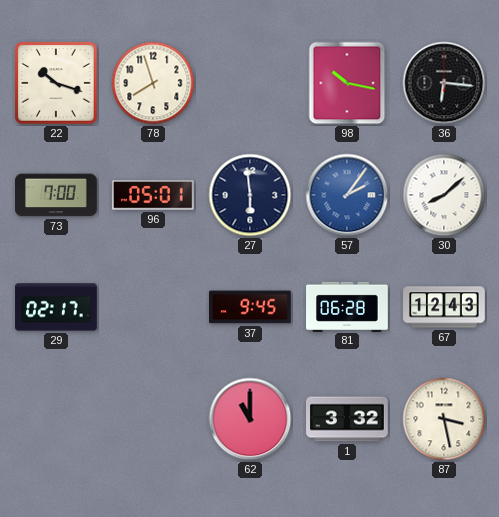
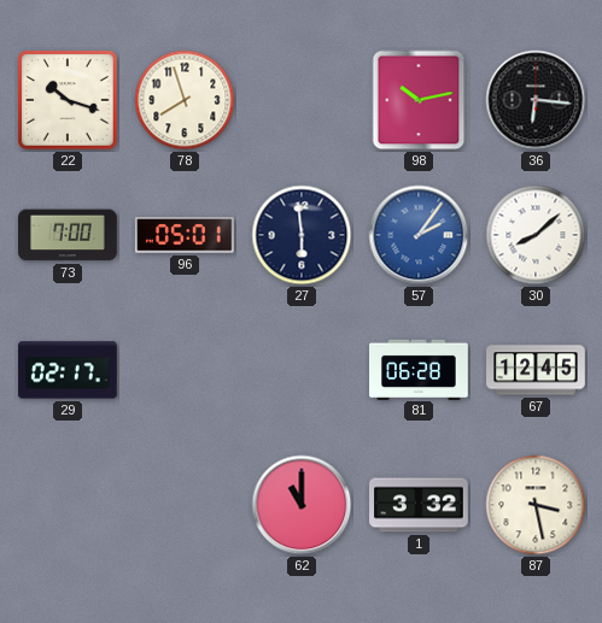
98: 10:17 -> 10:13 (419, 100)
37: 9:45 -> none (251, 307)
67: 12:43 -> 12:45 (536, 370)
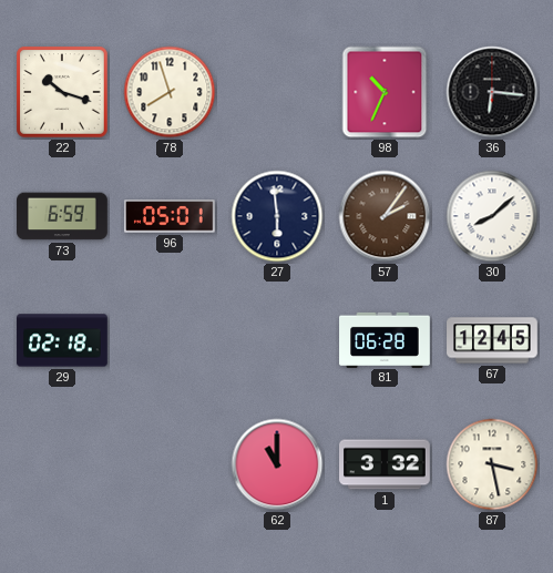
98: 10:13 -> 10:34 (385, 92)
73: 7:00 -> 6:59 (63, 216)
57 dial: blue -> brown (385, 216)
29: 02:17 -> 02:18 (62, 340)
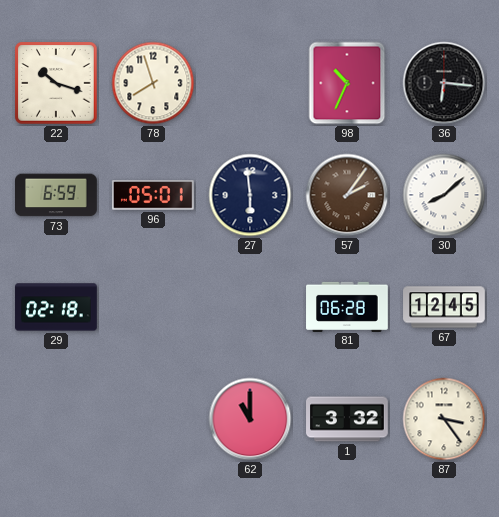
87: 3:28 -> 3:24 (444, 419)
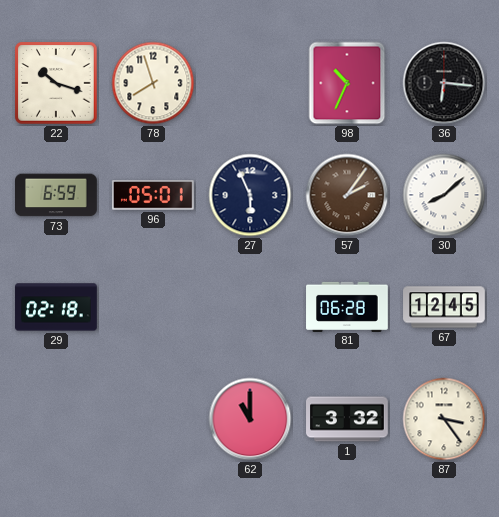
27: 5:59 -> 5:56 (250, 195)
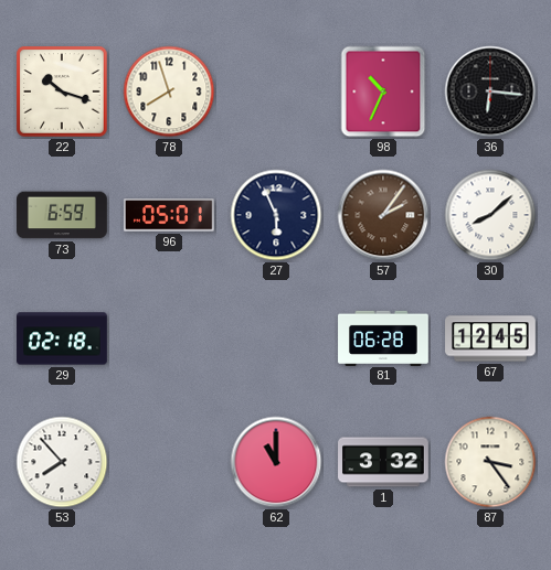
53: none -> 7:53 (62, 462)
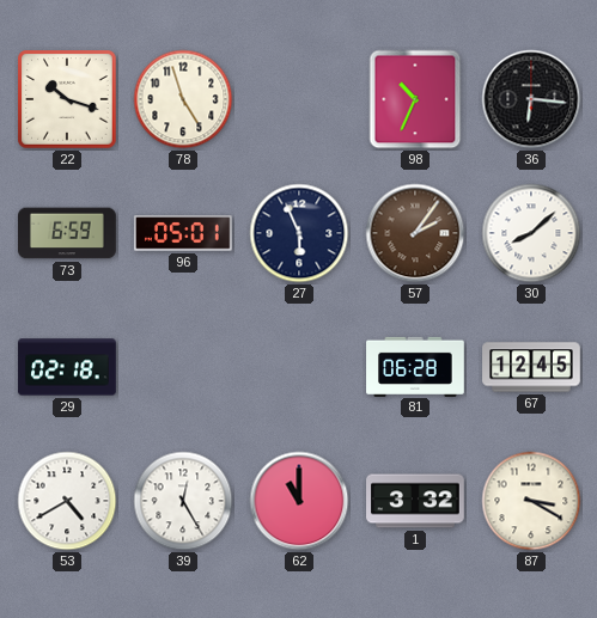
78: 7:57 -> 4:57 (183, 99)
53: 7:53 -> 4:40 (67, 501)
39: none -> 12:25 (183, 501)
87: 3:24 -> 3:20 (531, 501)
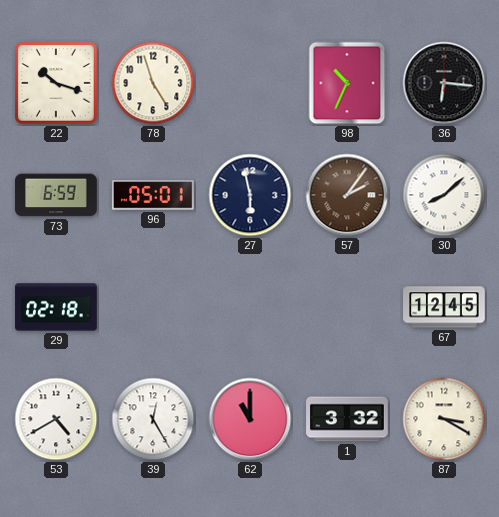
27: 5:56 -> 5:58 (250, 195)
81: 06:28 -> none (415, 366)
